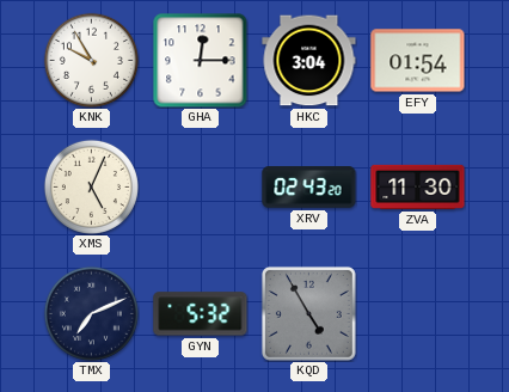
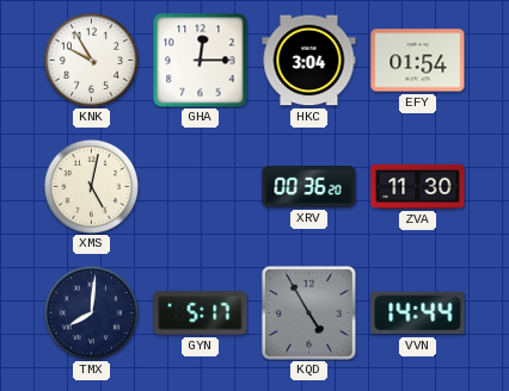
XMS: 5:04 -> 5:02 (91, 186)
XRV: 02:43 -> 00:36 (309, 187)
TMX: 7:11 -> 8:01 (91, 312)
GYN: 5:32 -> 5:17 (201, 314)
VVN: none -> 14:44 (418, 314)
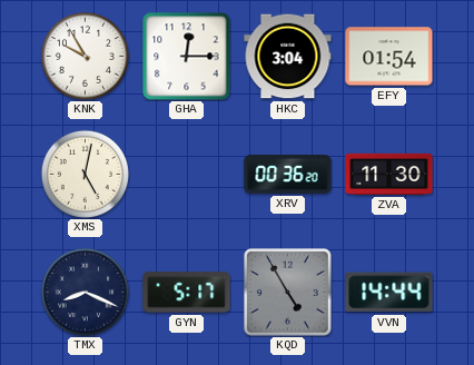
TMX: 8:01 -> 8:19 (85, 292)
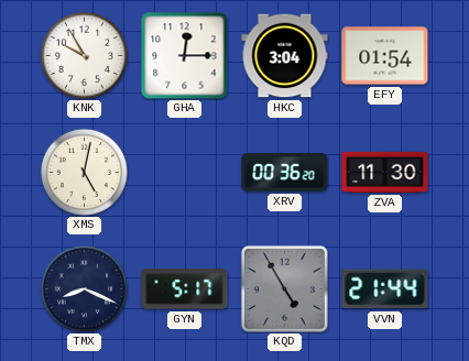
VVN: 14:44 -> 21:44 (385, 289)
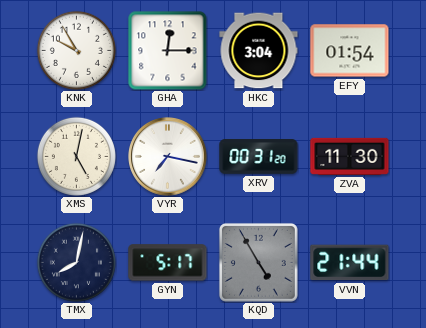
VYR: none -> 7:17 (168, 157)
XRV: 00:36 -> 00:31 (259, 157)
TMX: 8:19 -> 8:02 (76, 262)
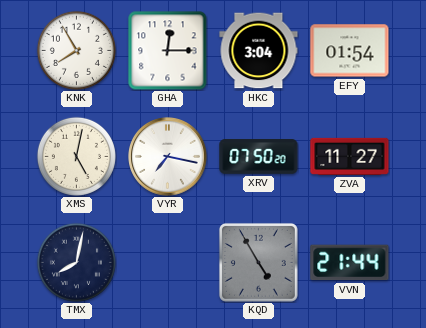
KNK: 9:55 -> 7:55 (76, 50)
XRV: 00:31 -> 07:50 (259, 157)
ZVA: 11:30 -> 11:27 (350, 156)
GYN: 5:17 -> none (168, 263)
